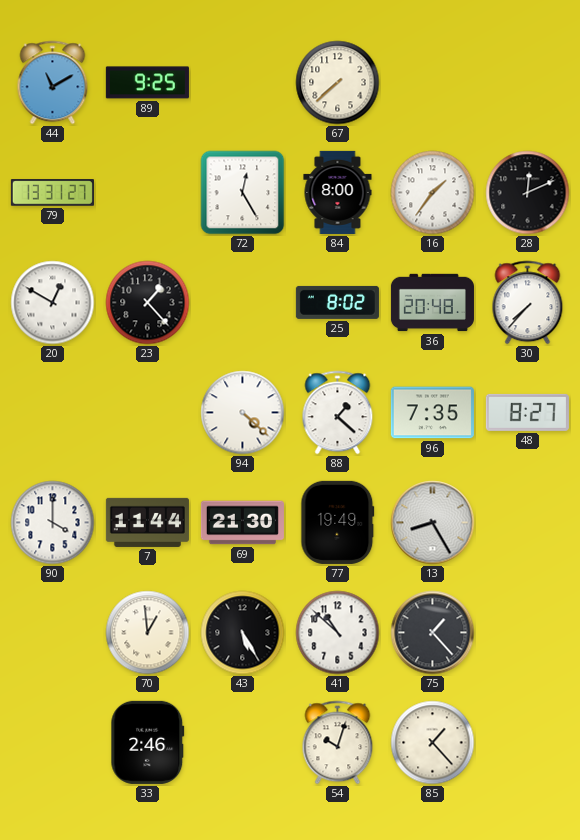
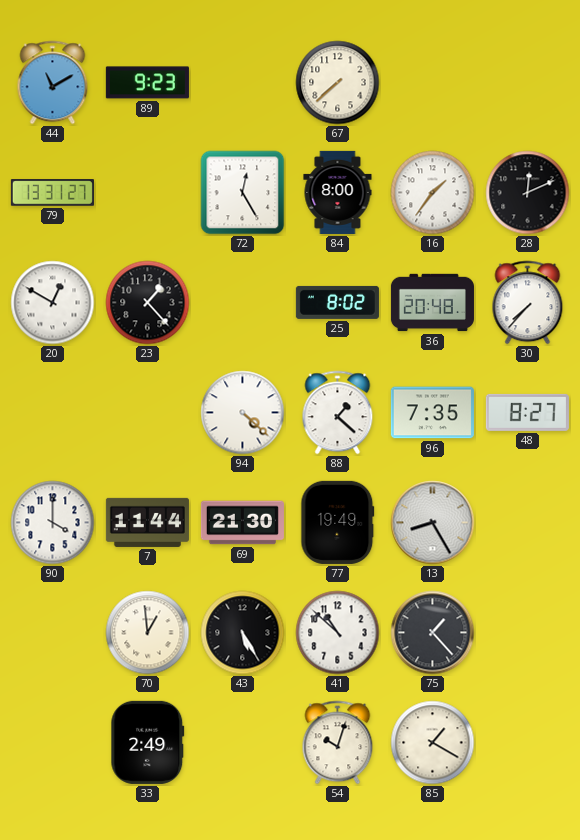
89: 9:25 -> 9:23 (147, 83)
33: 2:46 -> 2:49 (148, 742)
85: 1:23 -> 1:20 (433, 743)
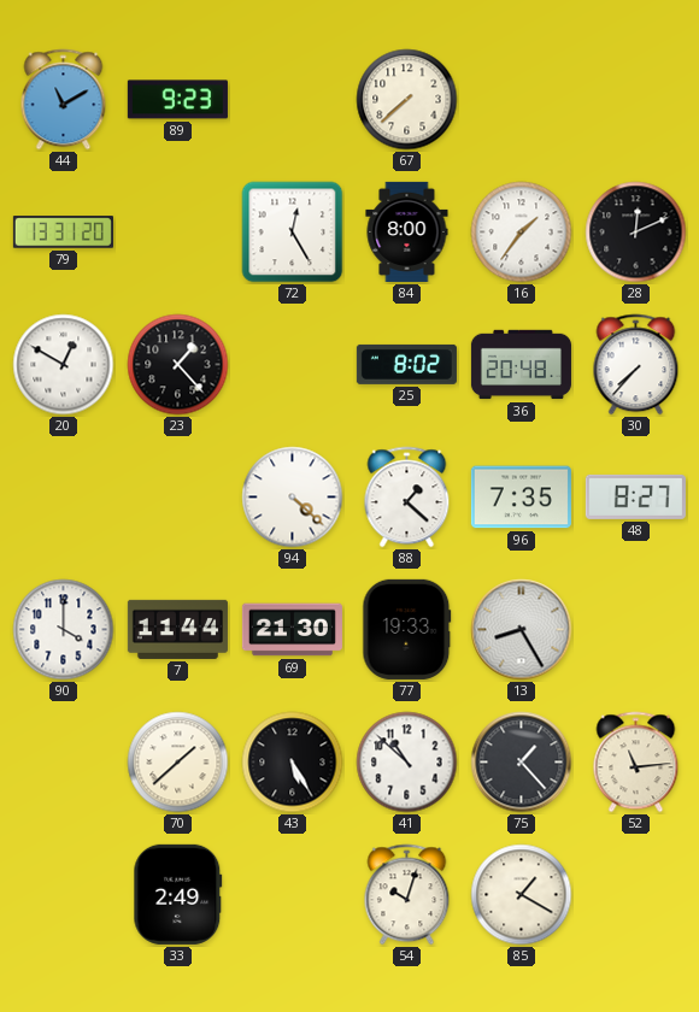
79: 13:31:27 -> 13:31:20 (63, 233)
77: 19:49 -> 19:33 (407, 629)
70: 12:59 -> 1:38 (178, 763)
52: none -> 11:14 (636, 763)
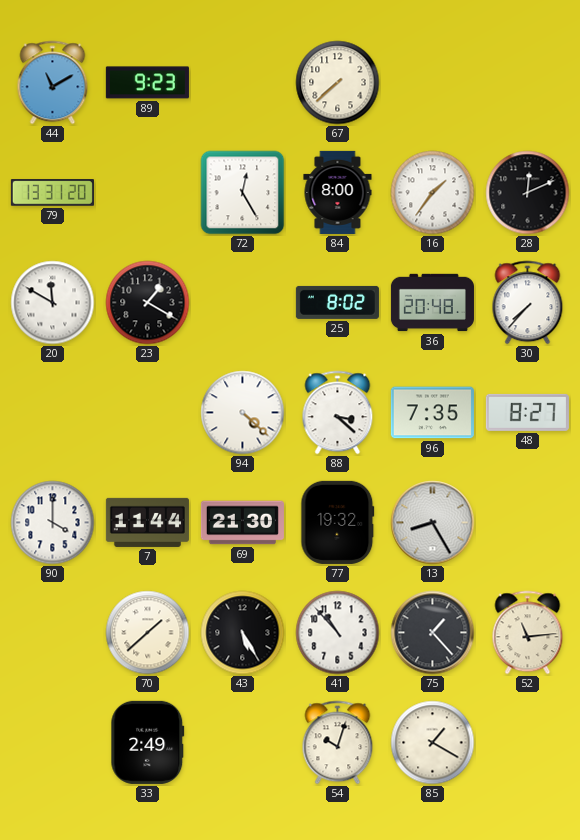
20: 12:50 -> 11:50 (53, 303)
23: 1:23 -> 1:20 (148, 303)
88: 1:22 -> 3:22 (338, 413)
77: 19:33 -> 19:32 (338, 522)
41: 10:52 -> 10:53 (338, 633)
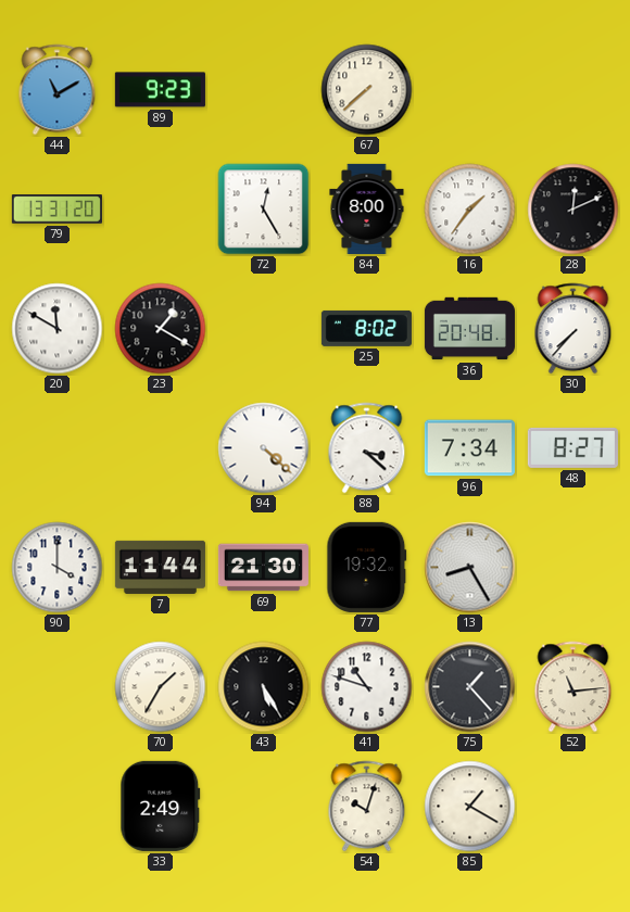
96: 7:35 -> 7:34 (469, 448)
70: 1:38 -> 1:35 (161, 687)
41: 10:53 -> 10:48 (367, 687)
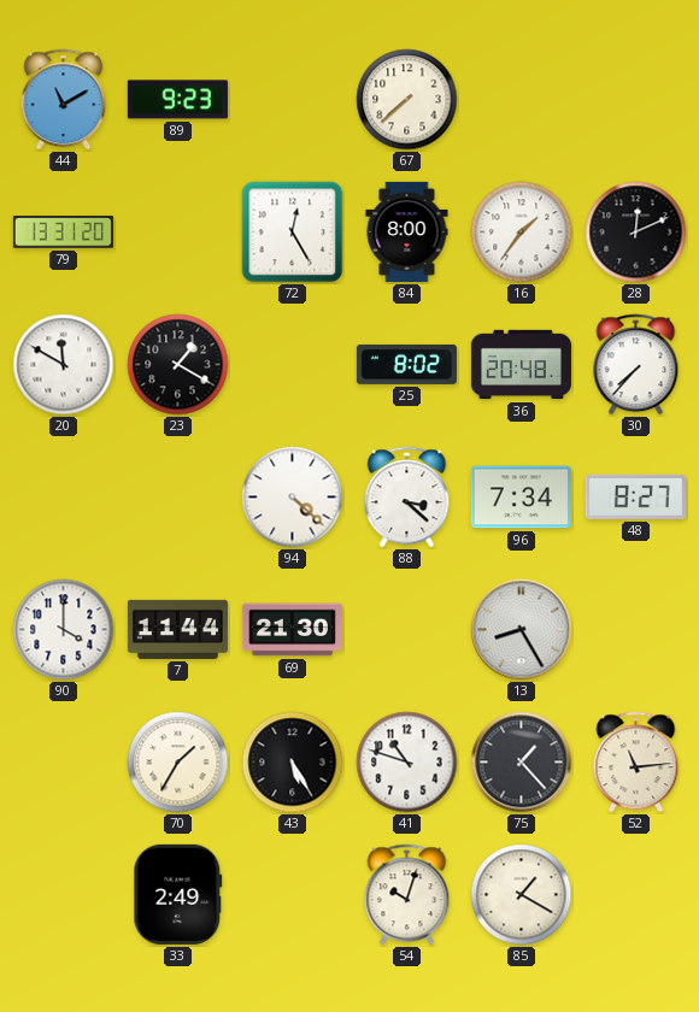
77: 19:32 -> none (367, 567)
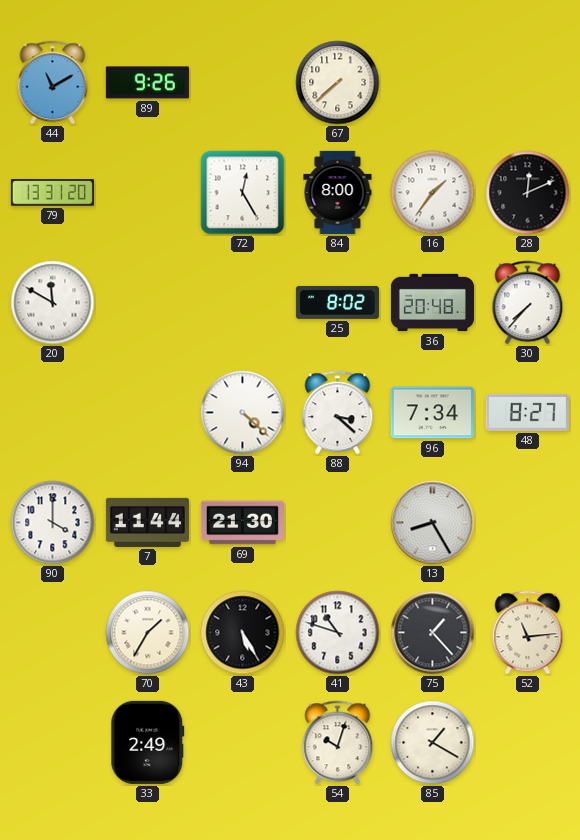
89: 9:23 -> 9:26 (147, 83)
23: 1:20 -> none (178, 365)
